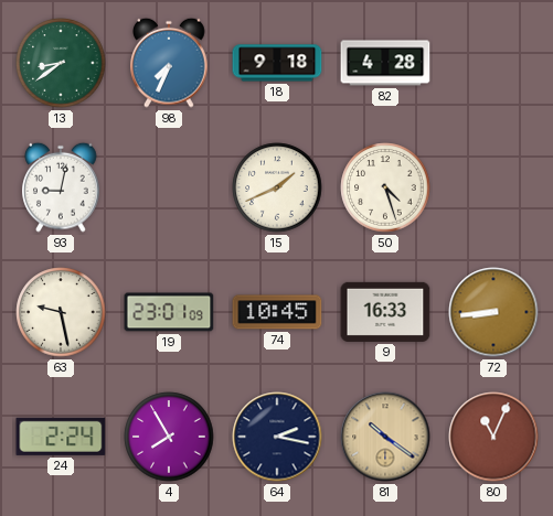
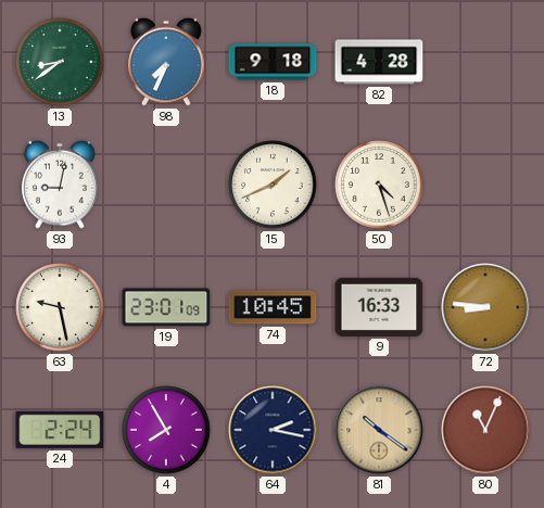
72: 8:44 -> 8:46 (485, 307)
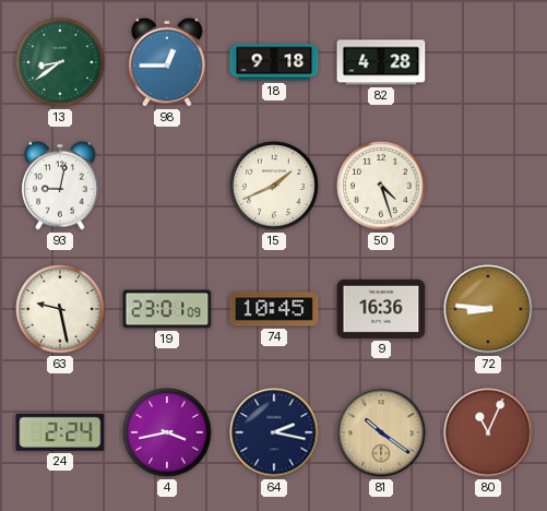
98: 7:34 -> 12:45 (167, 62)
9: 16:33 -> 16:36 (381, 309)
4: 7:55 -> 3:43 (167, 432)
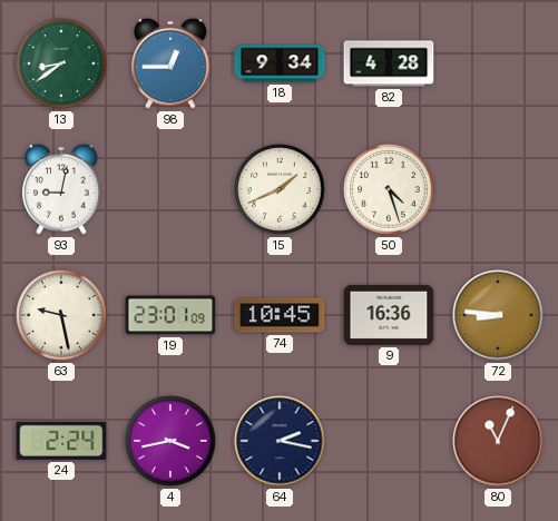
18: 9:18 -> 9:34 (280, 63)
81: 10:21 -> none (381, 432)
